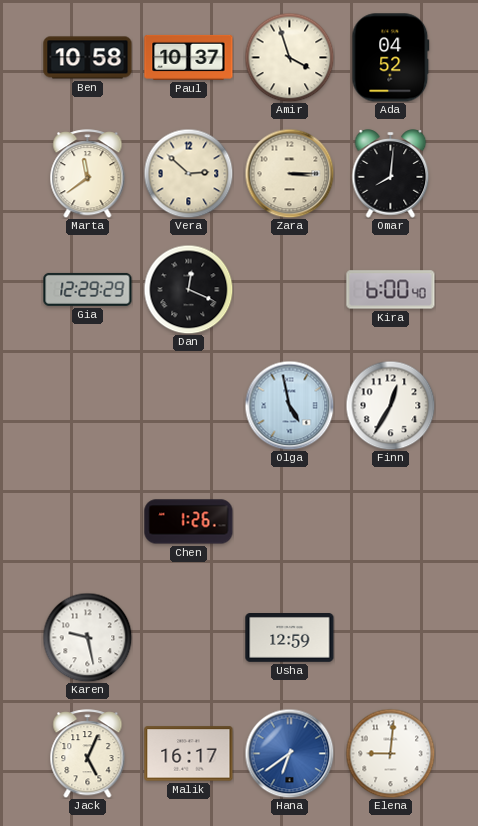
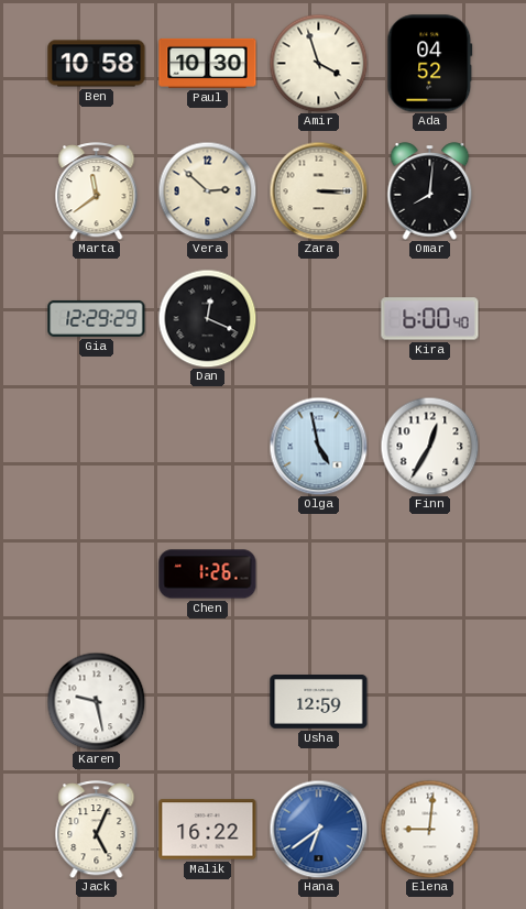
Paul: 10:37 -> 10:30 (208, 63)
Malik: 16:17 -> 16:22 (208, 830)
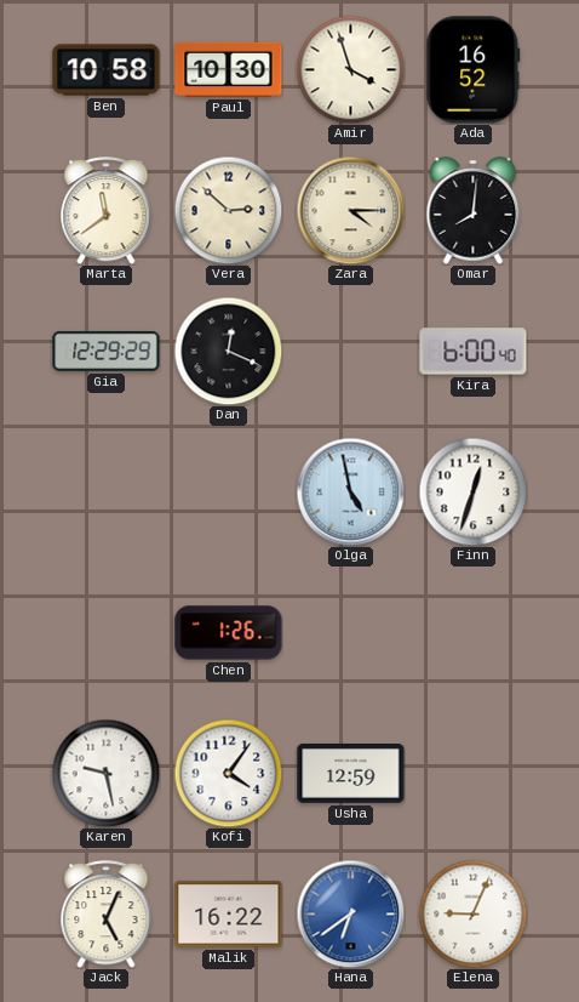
Ada: 04:52 -> 16:52 (474, 70)
Zara: 3:15 -> 4:15 (350, 210)
Finn: 12:35 -> 12:33 (472, 491)
Kofi: none -> 4:06 (228, 773)
Elena: 9:01 -> 9:04 (472, 913)
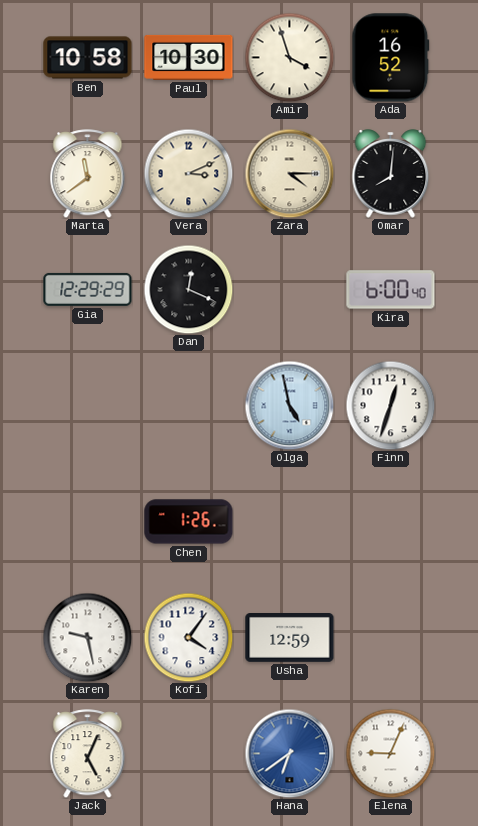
Vera: 2:52 -> 3:11 (188, 173)
Malik: 16:22 -> none (229, 915)
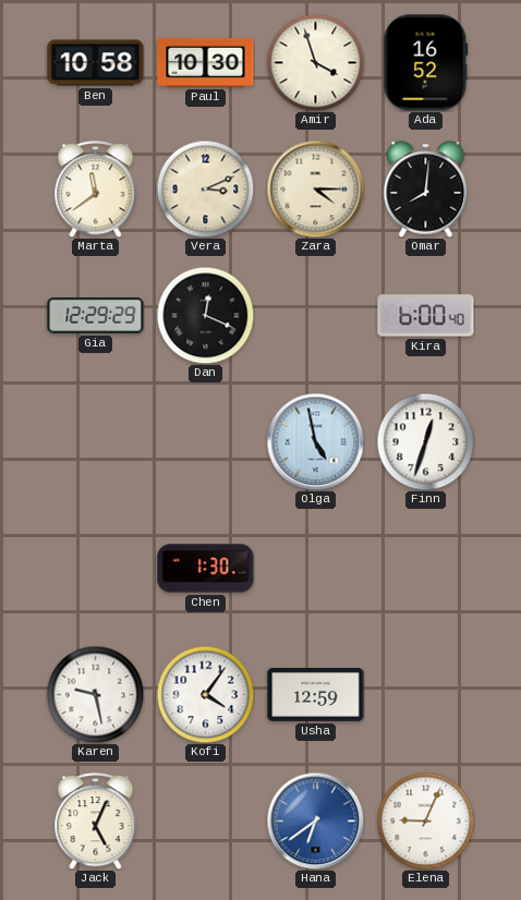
Chen: 1:26 -> 1:30 (206, 569)
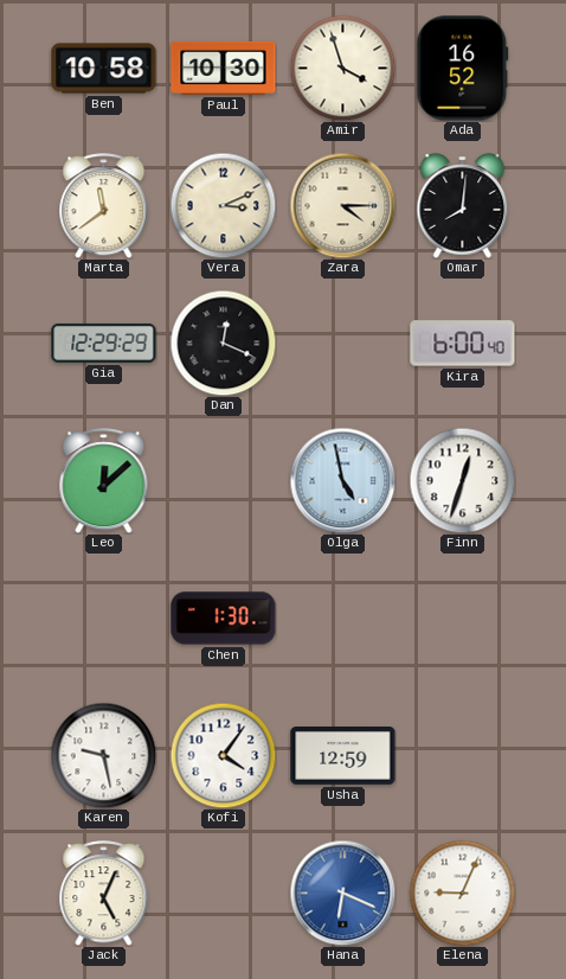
Leo: none -> 12:08 (104, 481)
Hana: 6:39 -> 6:19 (342, 892)
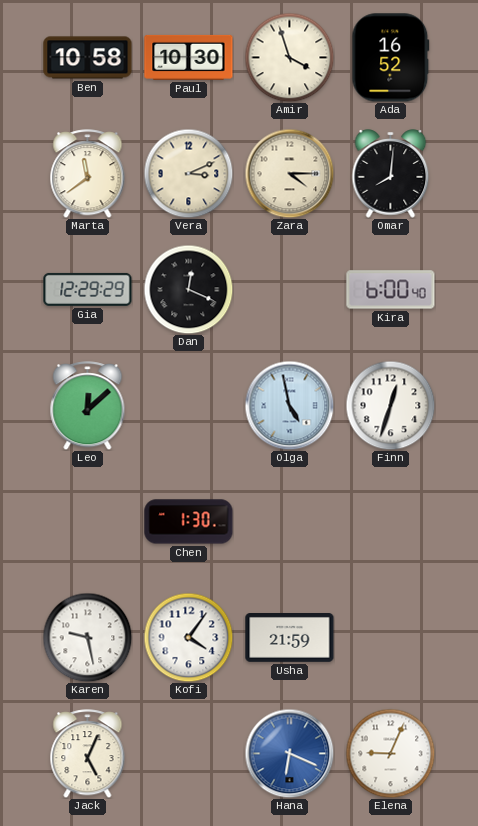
Usha: 12:59 -> 21:59 (290, 638)
